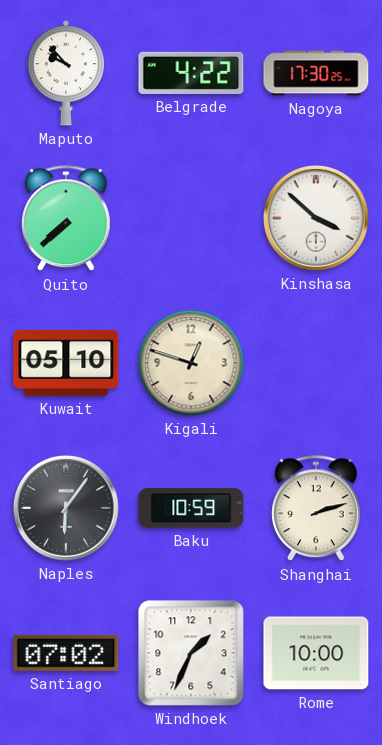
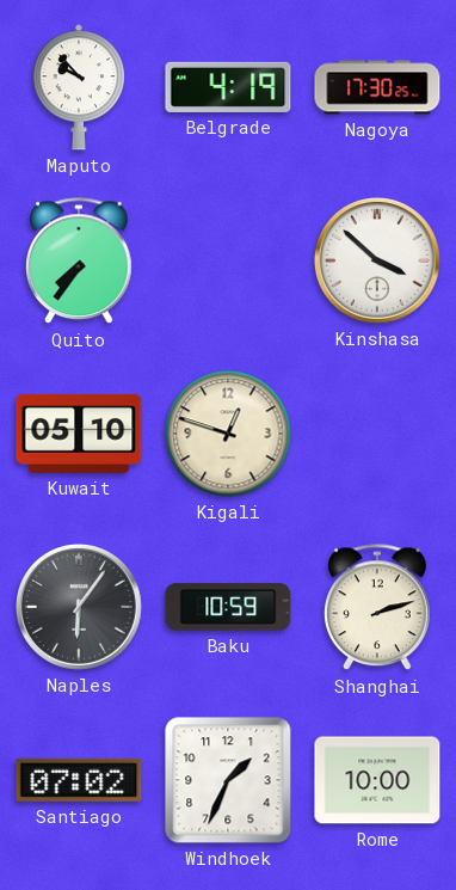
Belgrade: 4:22 -> 4:19 (228, 87)
Quito: 7:38 -> 7:36 (80, 262)
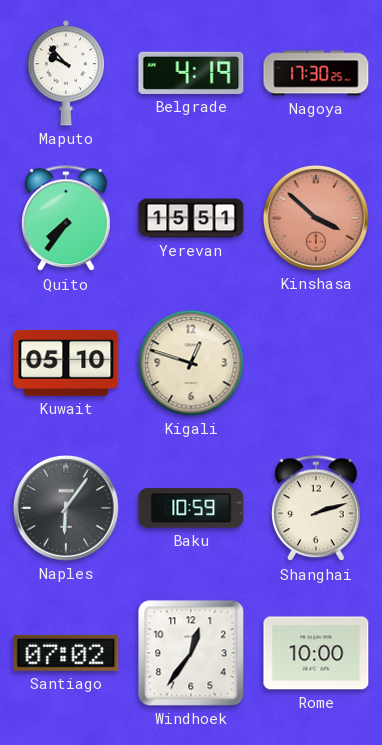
Yerevan: none -> 15:51 (191, 218)
Kinshasa dial: white -> salmon (317, 219)
Windhoek: 1:34 -> 12:36 (191, 653)
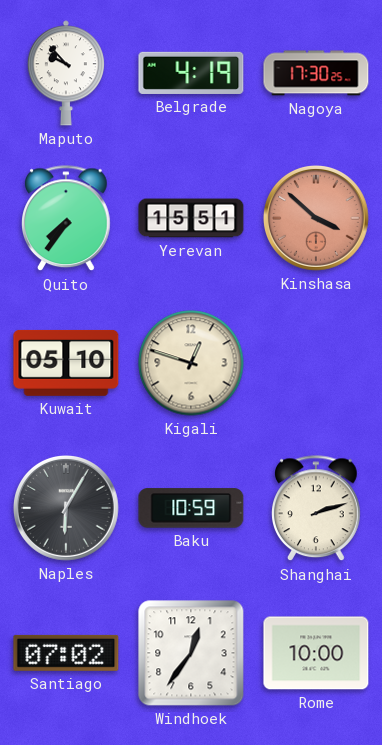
Naples: 6:06 -> 6:05 (67, 509)
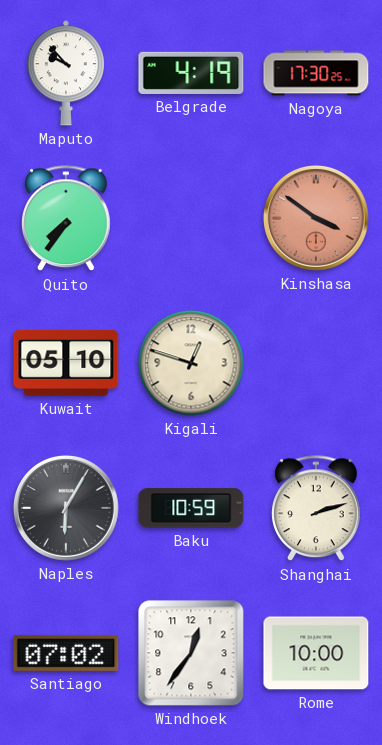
Yerevan: 15:51 -> none (191, 218)
Kinshasa: 3:52 -> 3:51 (317, 219)
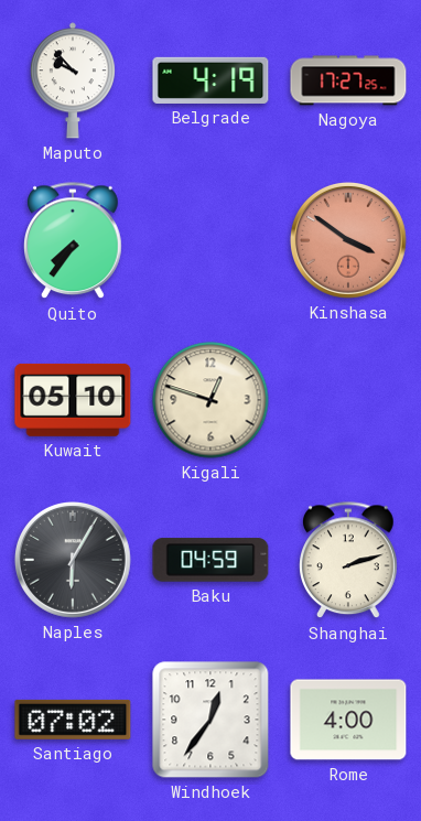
Nagoya: 17:30 -> 17:27 (348, 80)
Baku: 10:59 -> 04:59 (210, 560)
Rome: 10:00 -> 4:00 (348, 720)
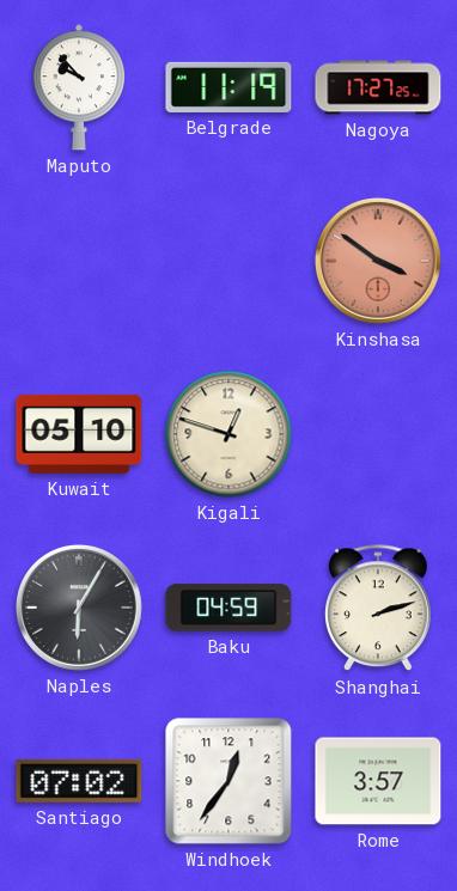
Belgrade: 4:19 -> 11:19 (228, 87)
Quito: 7:36 -> none (74, 241)
Rome: 4:00 -> 3:57 (378, 781)
